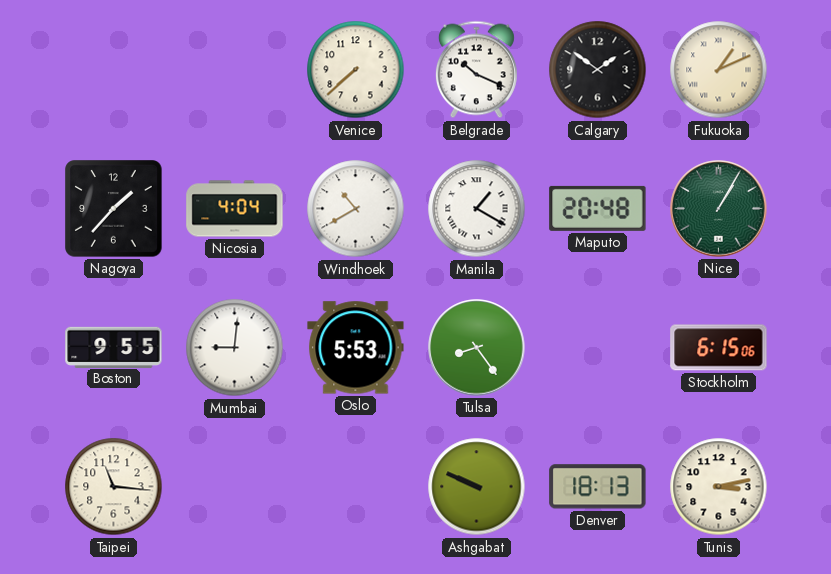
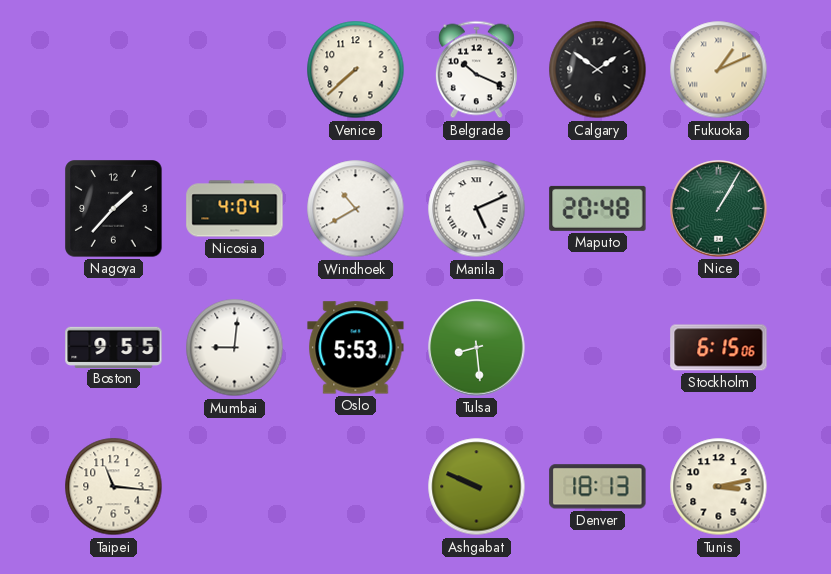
Manila: 1:20 -> 5:11 (477, 209)
Tulsa: 8:24 -> 8:29 (477, 348)
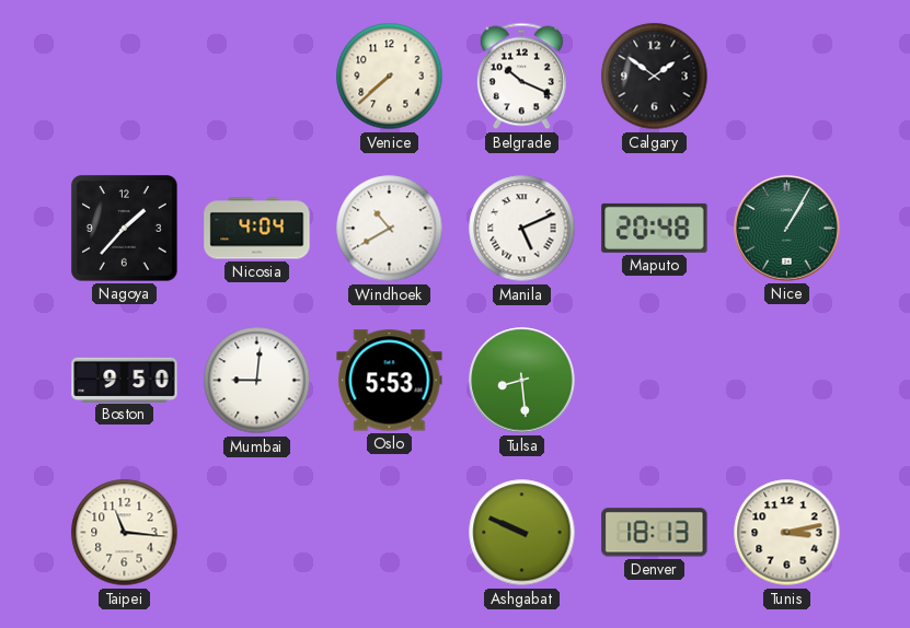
Fukuoka: 1:11 -> none (719, 70)
Boston: 9:55 -> 9:50 (125, 380)
Stockholm: 6:15 -> none (719, 348)
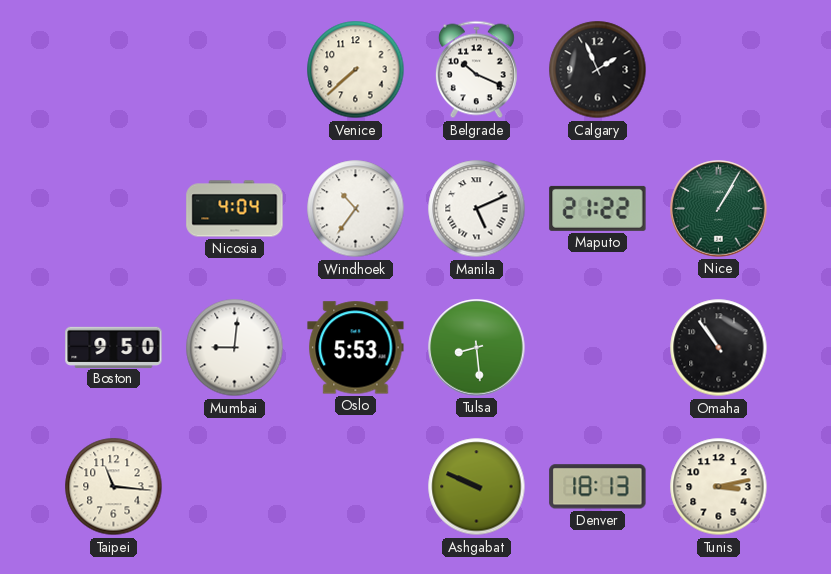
Calgary: 1:51 -> 1:56 (598, 70)
Nagoya: 1:37 -> none (125, 229)
Windhoek: 10:40 -> 10:36 (356, 209)
Maputo: 20:48 -> 21:22 (598, 208)
Omaha: none -> 10:54 (719, 348)
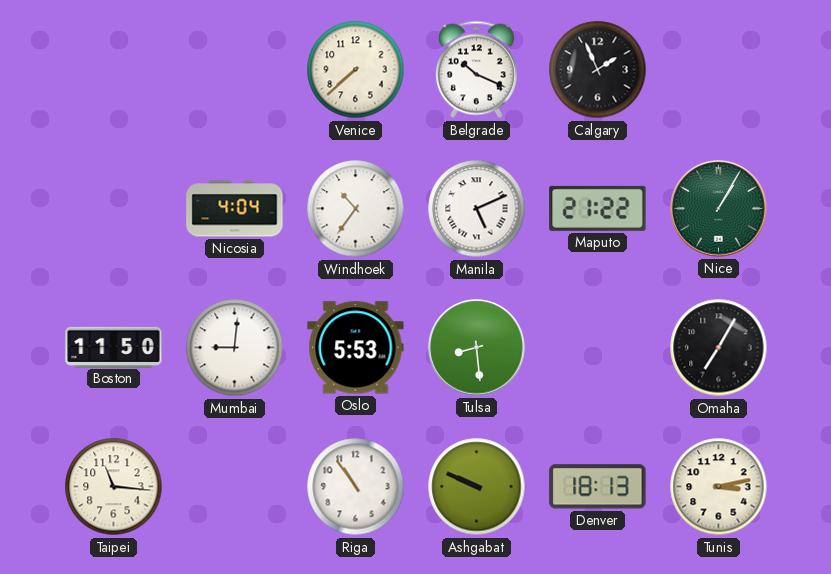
Boston: 9:50 -> 11:50 (114, 347)
Omaha: 10:54 -> 7:05 (719, 348)
Riga: none -> 10:54 (356, 487)
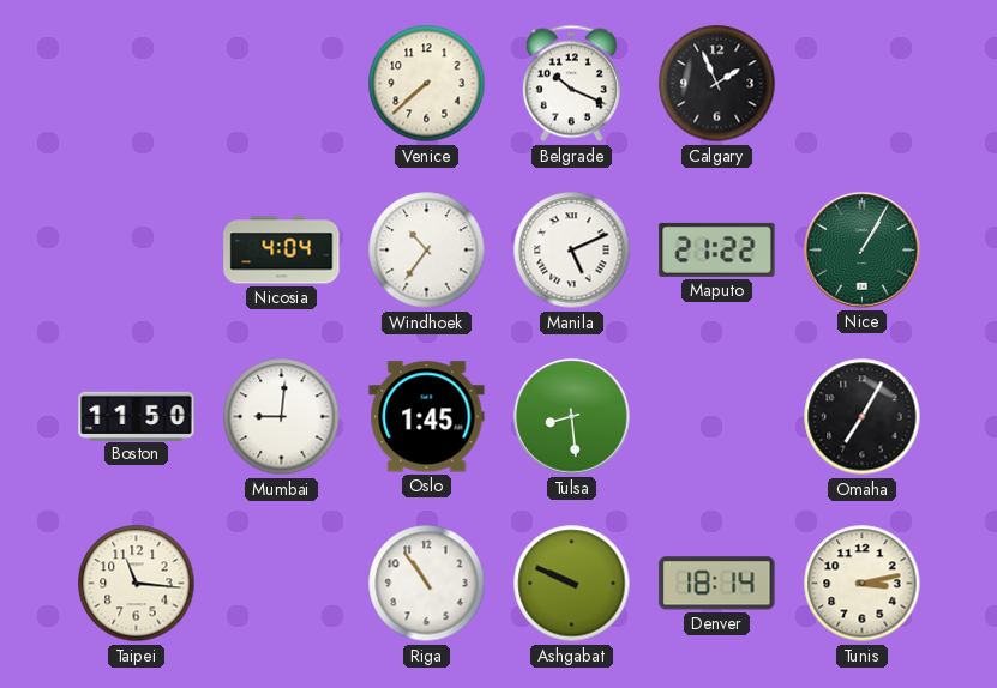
Oslo: 5:53 -> 1:45 (427, 417)
Denver: 18:13 -> 18:14 (717, 584)
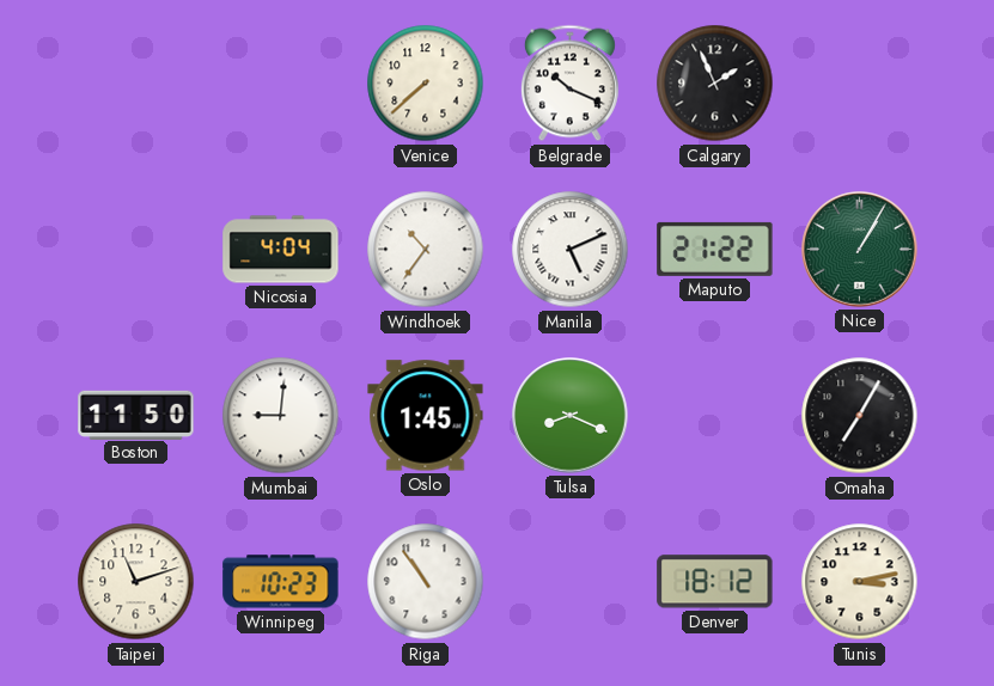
Tulsa: 8:29 -> 8:19 (571, 416)
Taipei: 11:16 -> 11:12 (136, 582)
Winnipeg: none -> 10:23 (281, 582)
Ashgabat: 9:49 -> none (572, 584)
Denver: 18:14 -> 18:12 (715, 582)
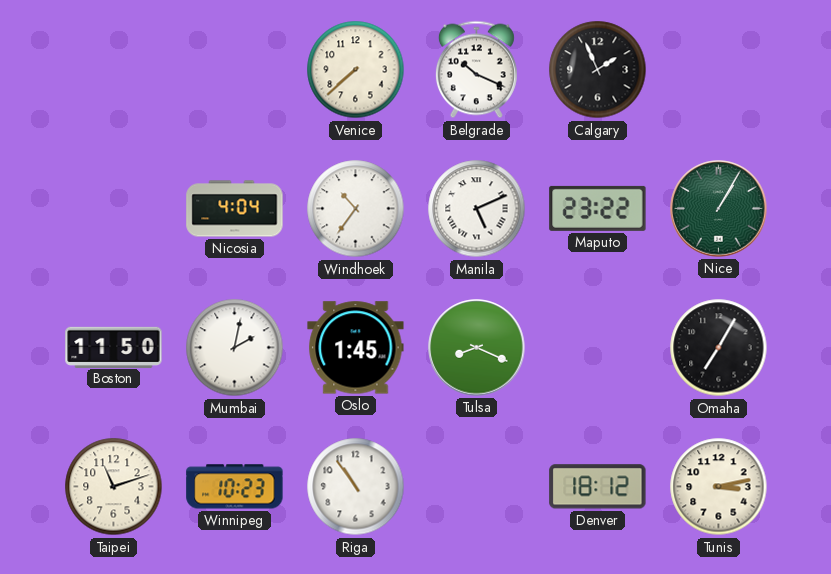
Maputo: 21:22 -> 23:22 (598, 208)
Mumbai: 9:01 -> 2:02 (235, 348)
